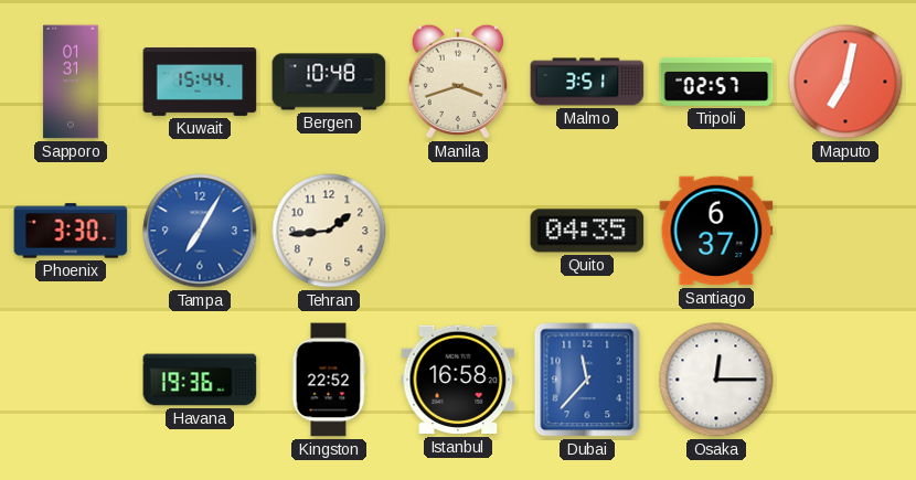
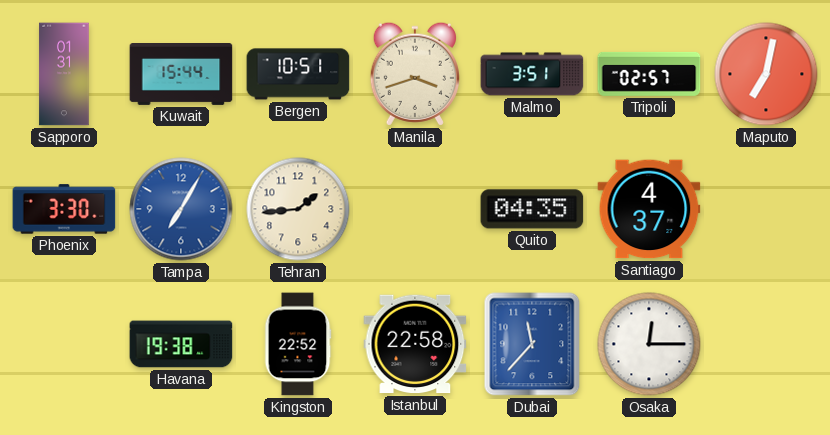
Bergen: 10:48 -> 10:51 (298, 74)
Santiago: 6:37 -> 4:37 (649, 209)
Havana: 19:36 -> 19:38 (181, 344)
Istanbul: 16:58 -> 22:58 (415, 344)
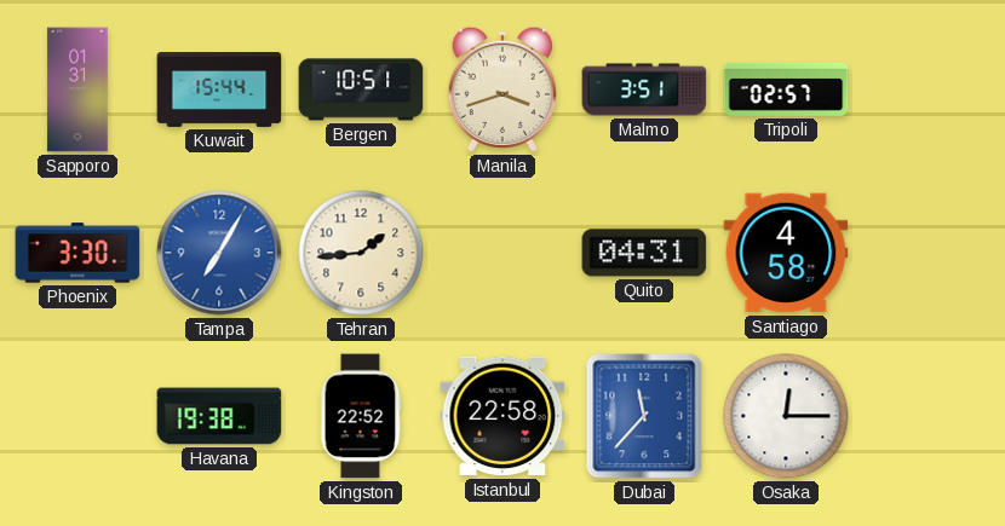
Maputo: 7:02 -> none (766, 74)
Quito: 04:35 -> 04:31 (644, 253)
Santiago: 4:37 -> 4:58 (786, 253)
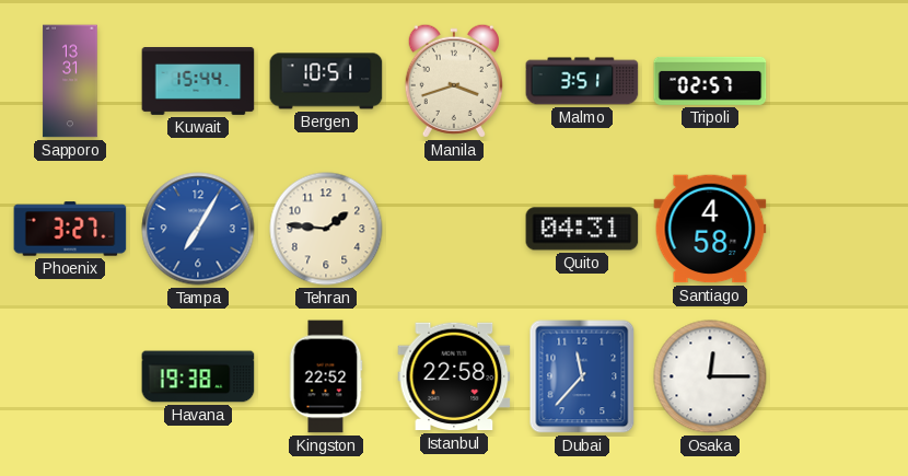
Sapporo: 01:31 -> 13:31 (70, 81)
Phoenix: 3:30 -> 3:27 (70, 229)
Tehran: 1:44 -> 1:46 (326, 229)
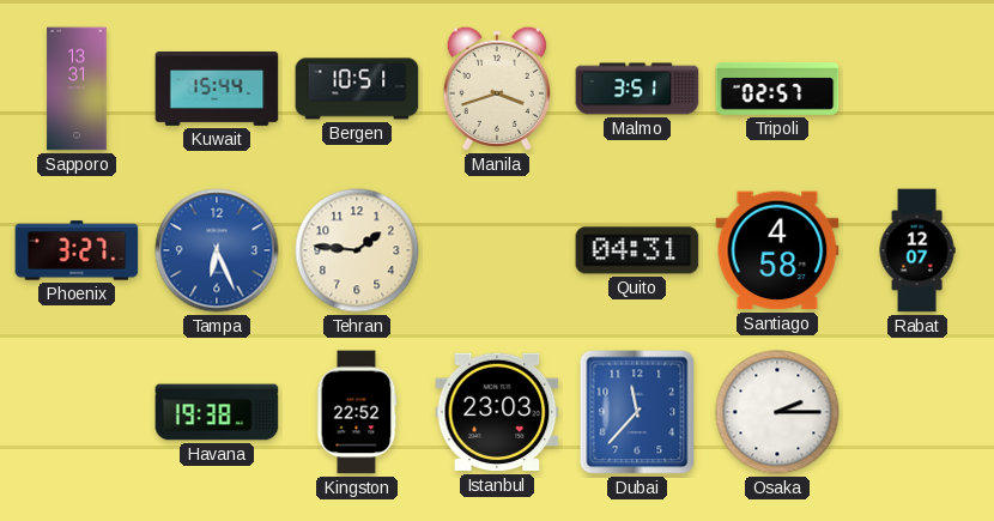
Tampa: 7:05 -> 6:26 (217, 250)
Rabat: none -> 12:07 (917, 250)
Istanbul: 22:58 -> 23:03 (497, 412)
Osaka: 12:15 -> 2:15 (777, 412)
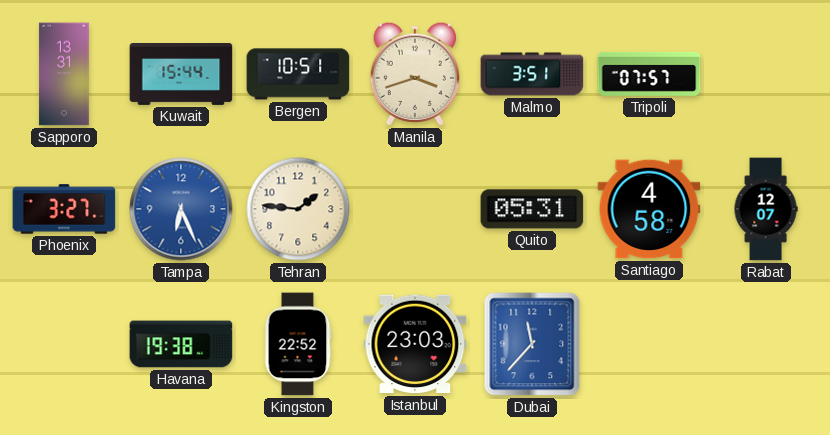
Tripoli: 02:57 -> 07:57 (649, 74)
Quito: 04:31 -> 05:31 (532, 209)
Osaka: 2:15 -> none (777, 412)
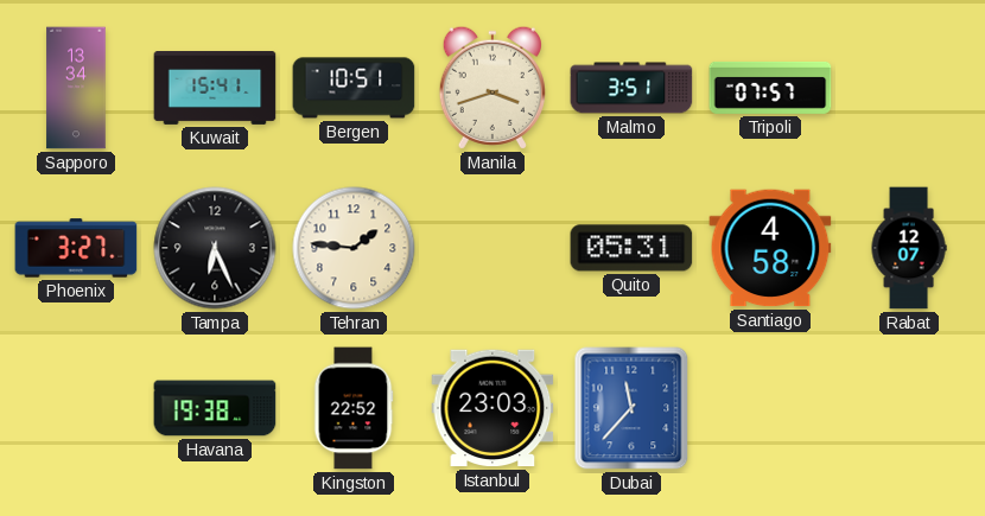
Sapporo: 13:31 -> 13:34 (76, 88)
Kuwait: 15:44 -> 15:41 (215, 89)
Tampa dial: blue -> black (215, 248)
